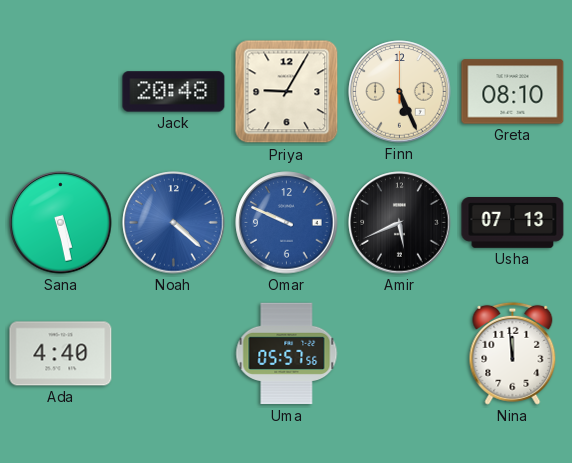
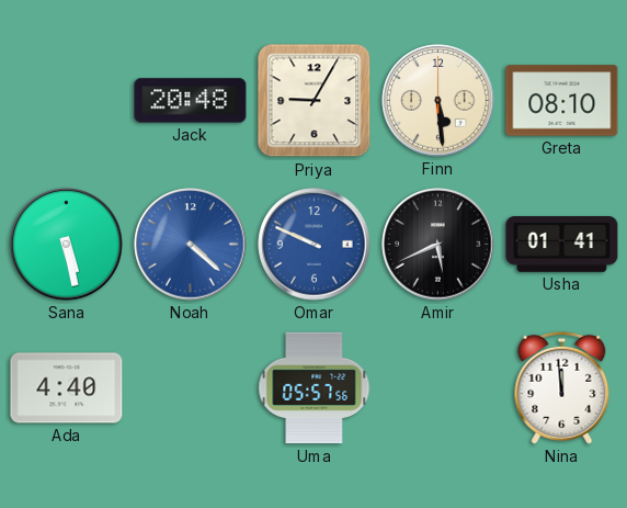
Finn: 5:26 -> 5:29 (438, 101)
Usha: 07:13 -> 01:41 (562, 245)
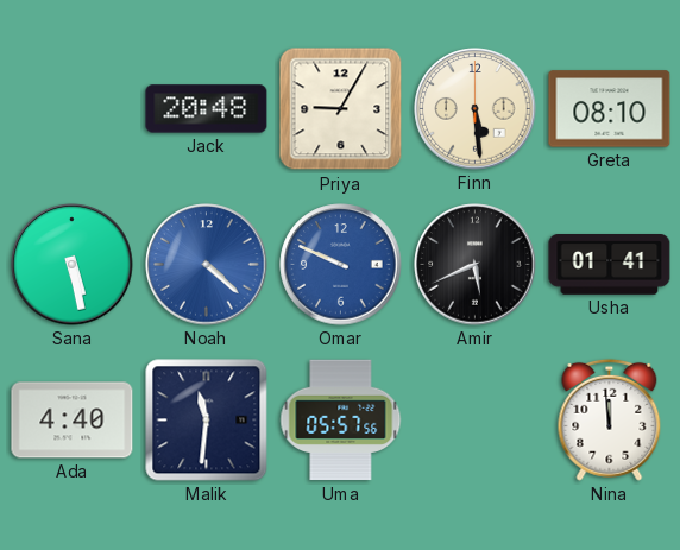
Malik: none -> 11:31 (207, 421)
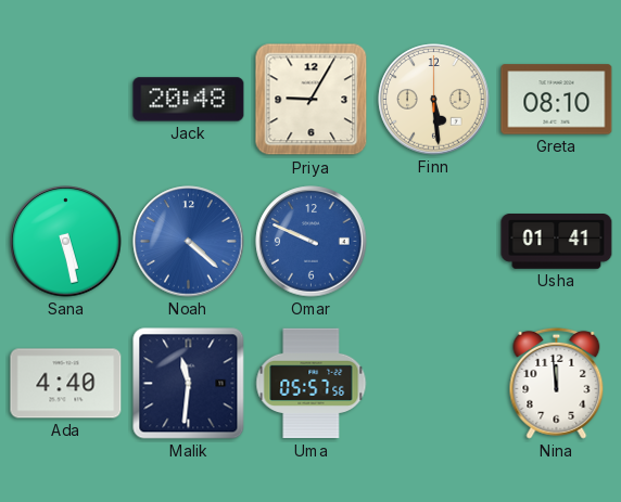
Amir: 5:41 -> none (476, 265)
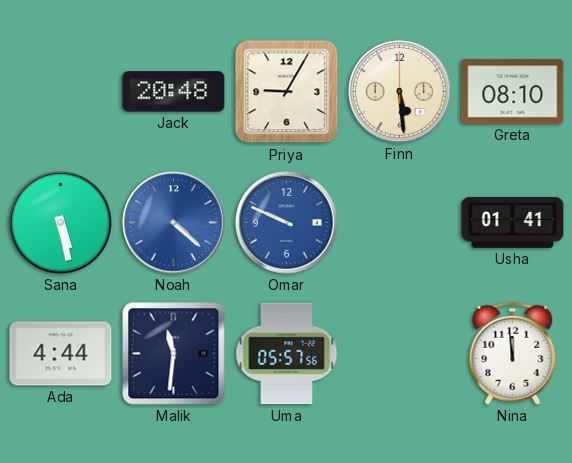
Ada: 4:40 -> 4:44 (61, 354)
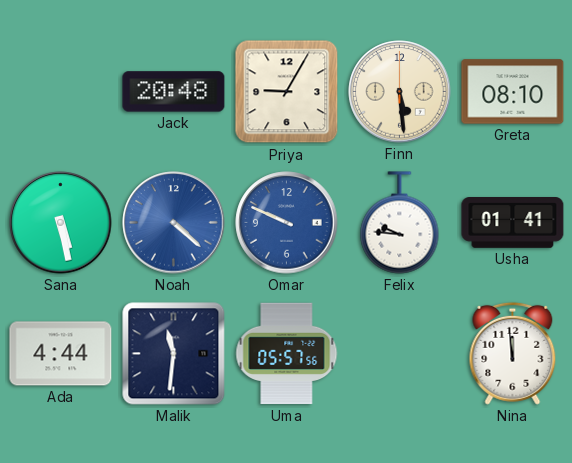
Felix: none -> 9:46 (400, 223)
